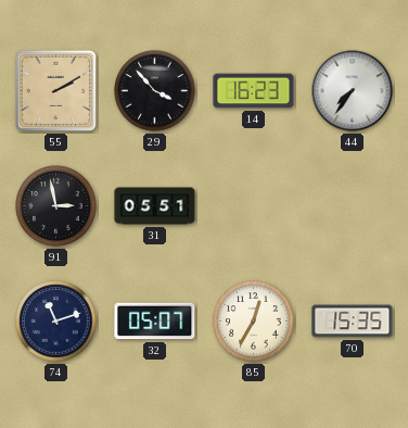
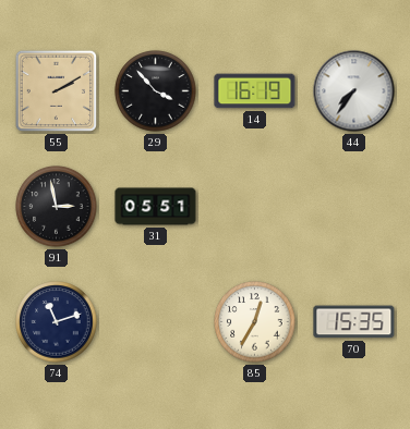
14: 16:23 -> 16:19 (255, 91)
32: 05:07 -> none (155, 322)
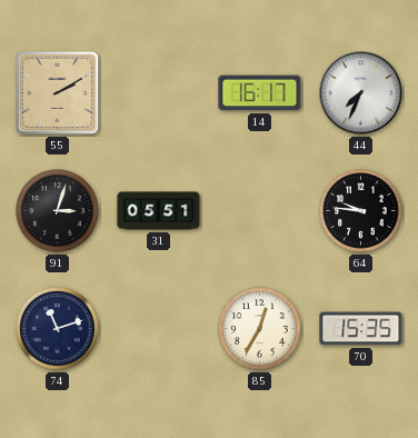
29: 3:53 -> none (156, 91)
14: 16:19 -> 16:17 (260, 93)
44: 7:36 -> 7:34 (361, 93)
91: 2:58 -> 3:03 (58, 211)
64: none -> 9:46 (361, 211)
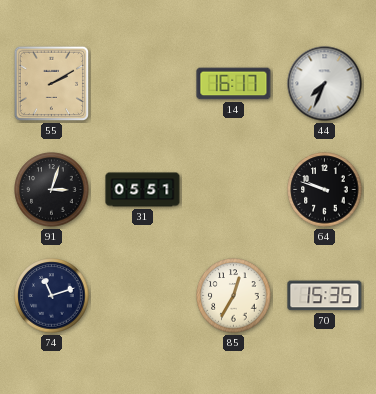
64: 9:46 -> 9:48 (325, 190)
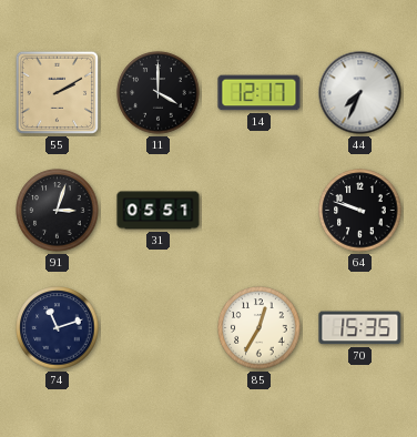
11: none -> 4:00 (159, 93)
14: 16:17 -> 12:17 (260, 93)
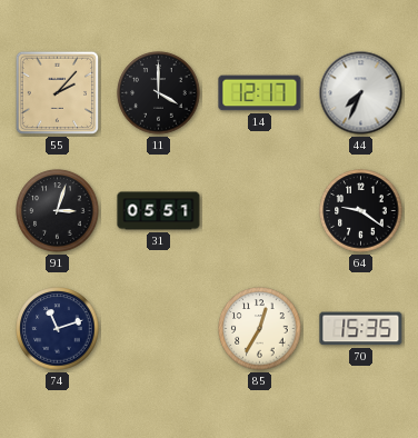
55: 2:10 -> 2:07 (58, 93)
64: 9:48 -> 9:21 (361, 211)
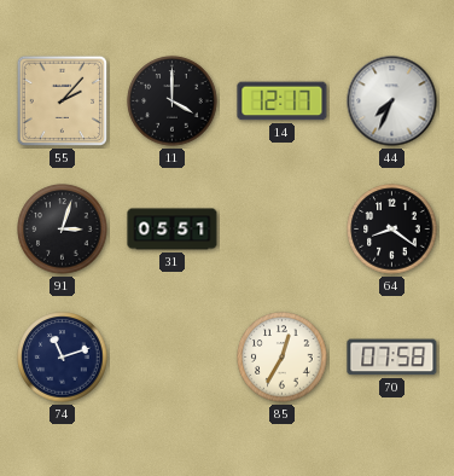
64: 9:21 -> 8:21 (392, 230)
70: 15:35 -> 07:58 (392, 358)
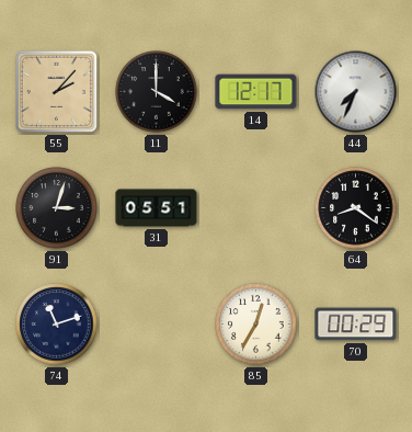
70: 07:58 -> 00:29 (356, 325)
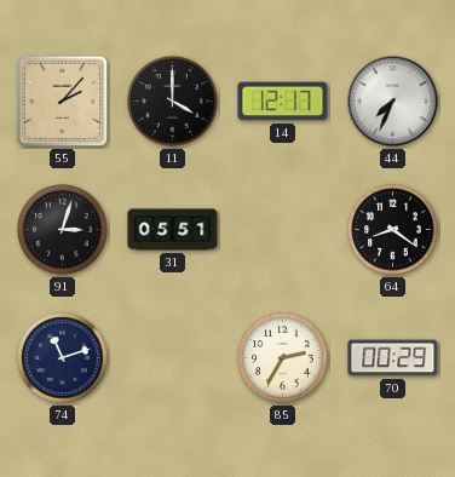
85: 12:35 -> 2:35 (283, 358)
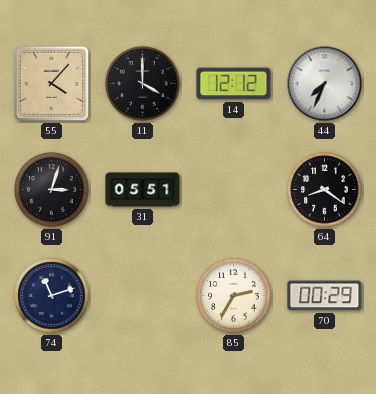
55: 2:07 -> 4:07 (52, 84)
14: 12:17 -> 12:12 (234, 84)
